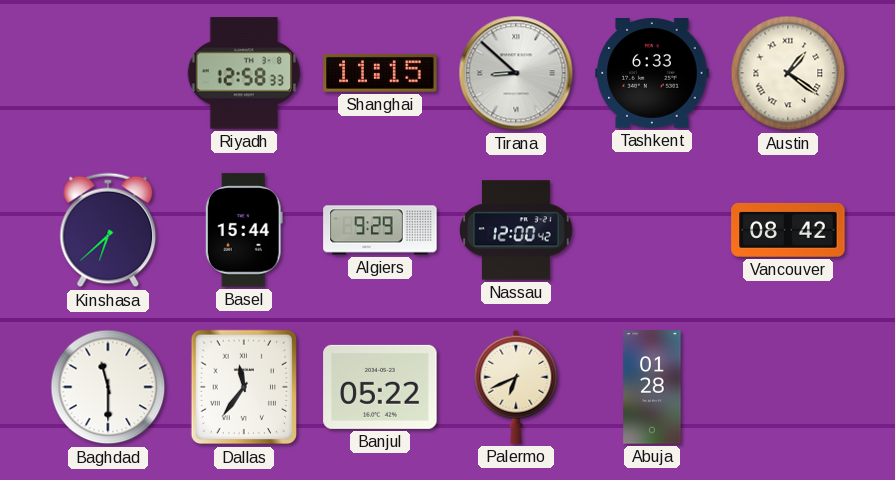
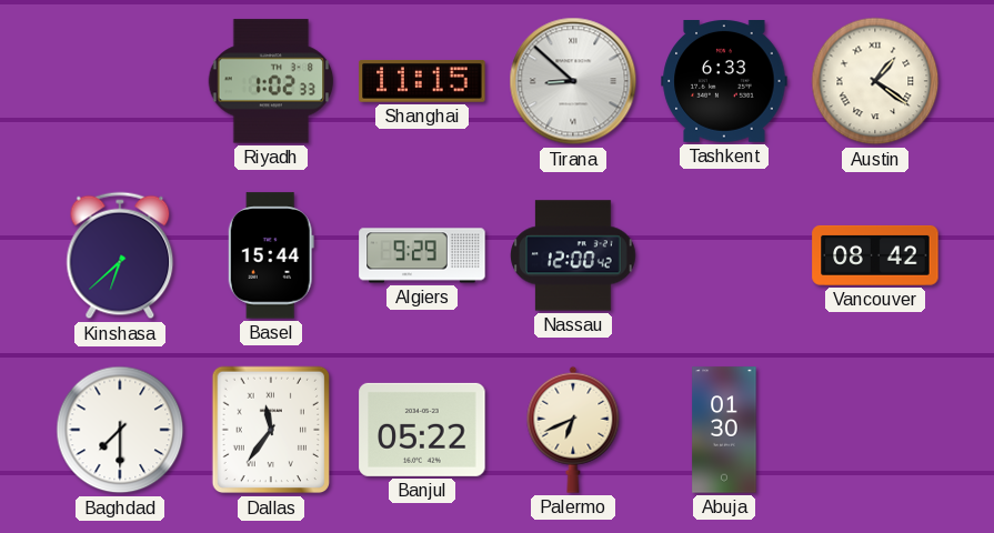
Riyadh: 12:58 -> 1:02 (271, 81)
Baghdad: 11:30 -> 7:30 (120, 430)
Abuja: 01:28 -> 01:30 (724, 430)
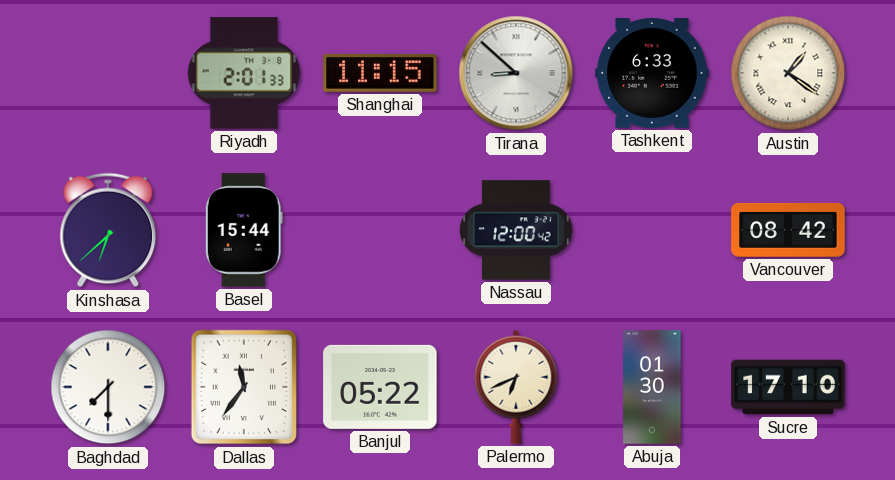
Riyadh: 1:02 -> 2:01 (244, 73)
Algiers: 9:29 -> none (422, 255)
Sucre: none -> 17:10 (788, 387)
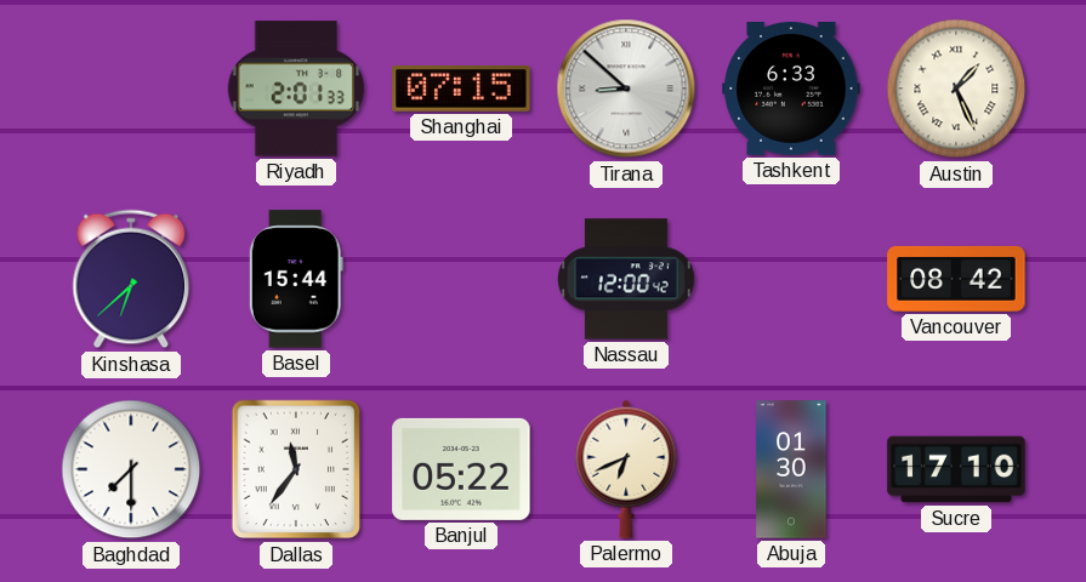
Shanghai: 11:15 -> 07:15 (461, 90)
Austin: 1:21 -> 1:26 (956, 89)
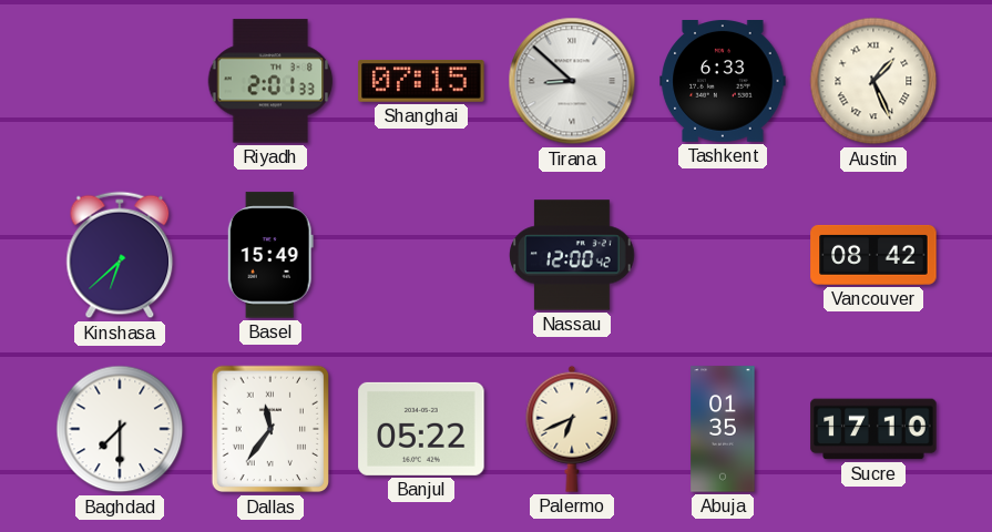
Basel: 15:44 -> 15:49 (270, 255)
Abuja: 01:30 -> 01:35 (723, 429)
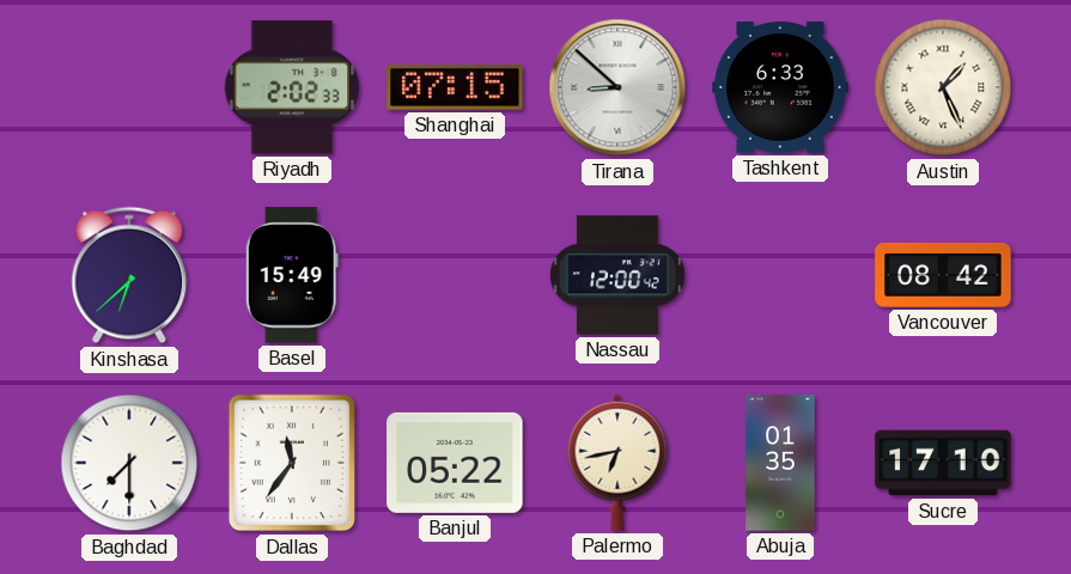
Riyadh: 2:01 -> 2:02 (292, 87)
Palermo: 6:41 -> 6:43 (617, 463)
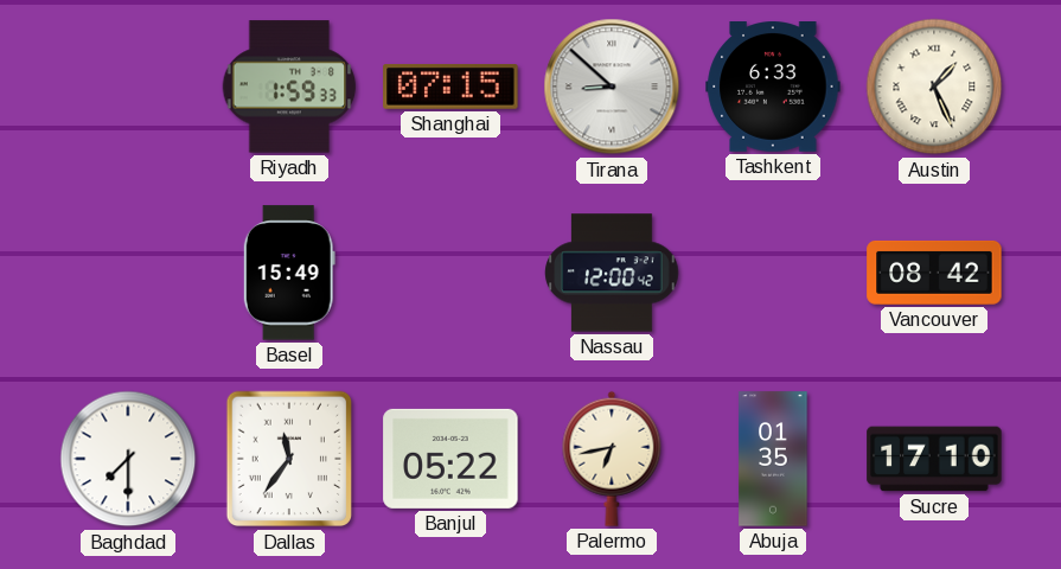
Riyadh: 2:02 -> 1:59 (289, 87)
Kinshasa: 6:38 -> none (129, 275)
